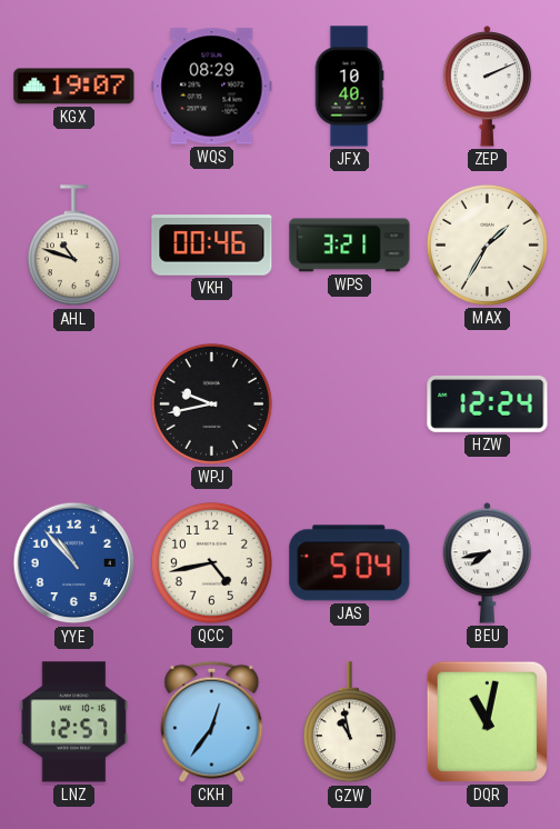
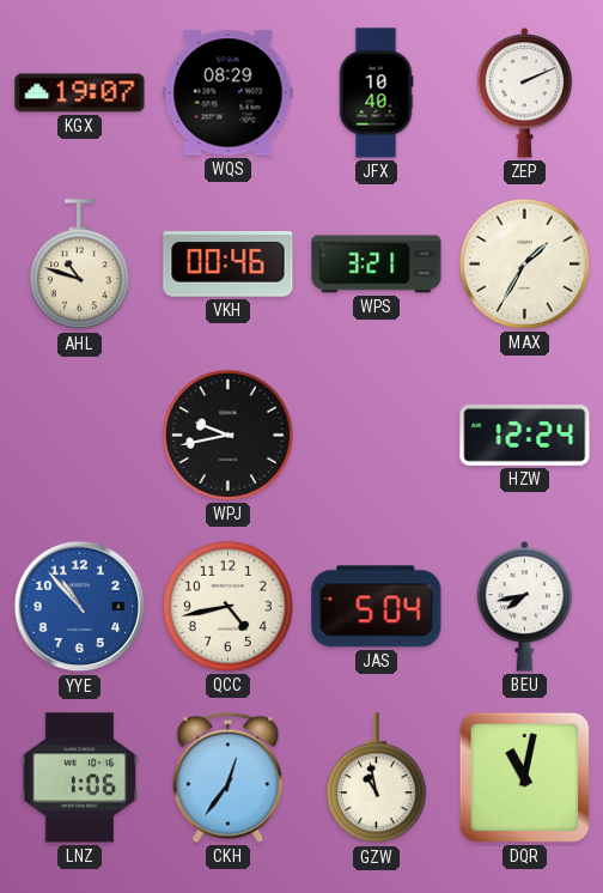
LNZ: 12:57 -> 1:06 (80, 778)
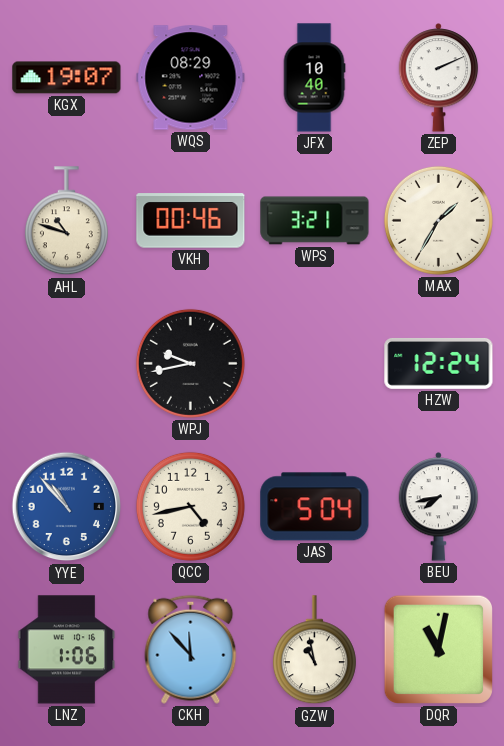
CKH: 12:36 -> 11:53 (191, 649)
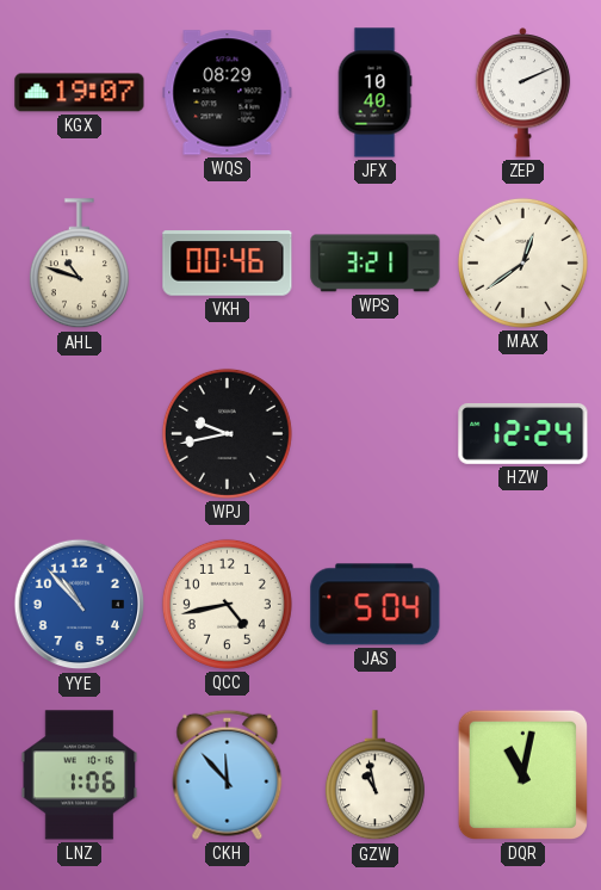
MAX: 1:35 -> 12:39 (522, 262)
BEU: 7:43 -> none (439, 507)
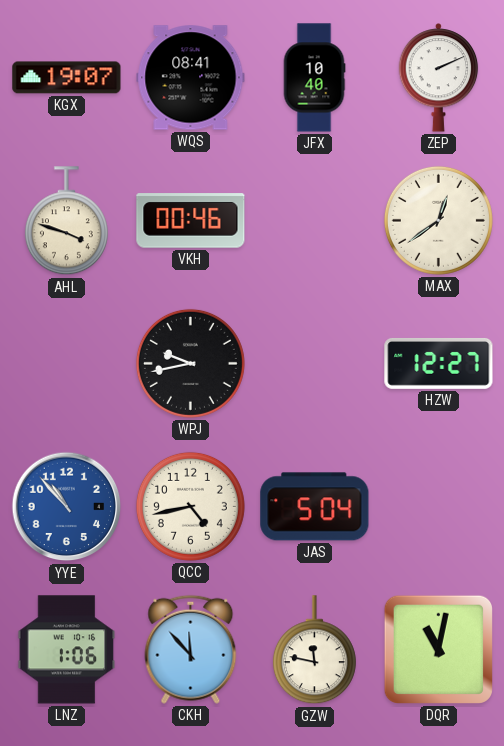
WQS: 08:29 -> 08:41 (191, 78)
AHL: 10:48 -> 3:48 (66, 221)
WPS: 3:21 -> none (376, 264)
HZW: 12:24 -> 12:27 (439, 363)
GZW: 10:58 -> 11:47 (314, 650)
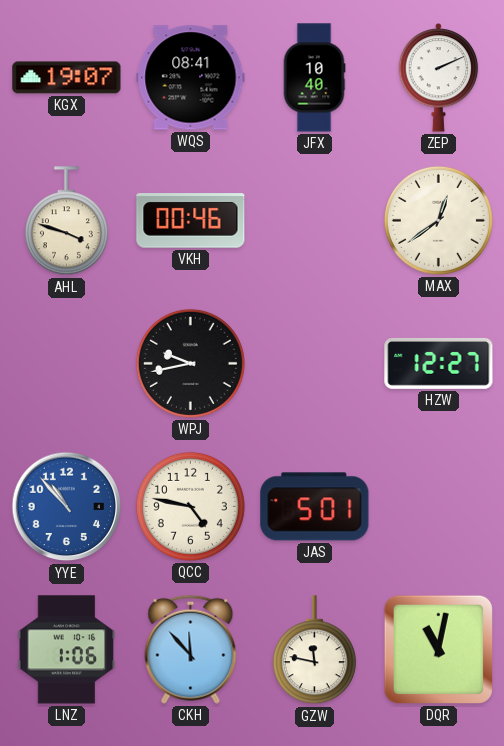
QCC: 4:43 -> 4:47 (190, 506)
JAS: 5:04 -> 5:01 (315, 507)
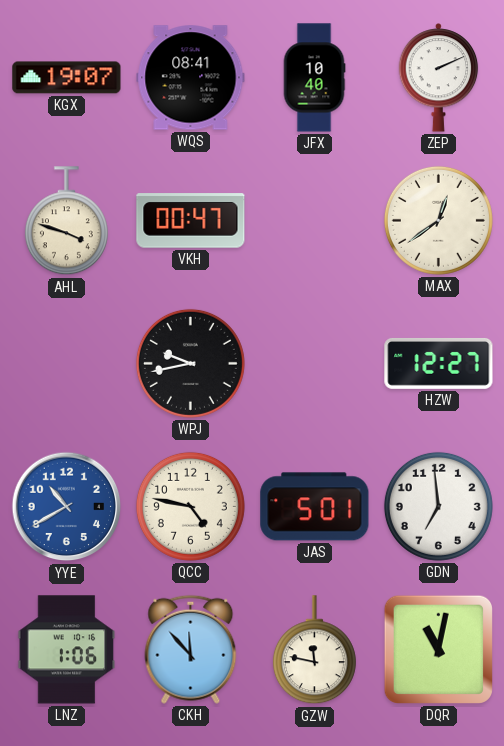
VKH: 00:46 -> 00:47 (191, 221)
YYE: 10:53 -> 10:40 (67, 507)
GDN: none -> 6:59 (438, 506)
